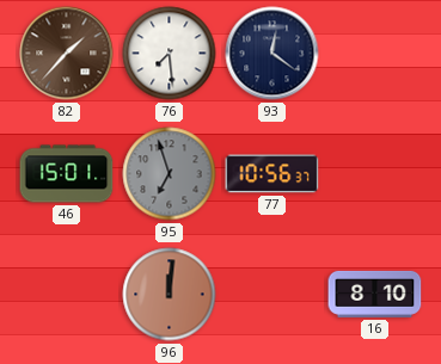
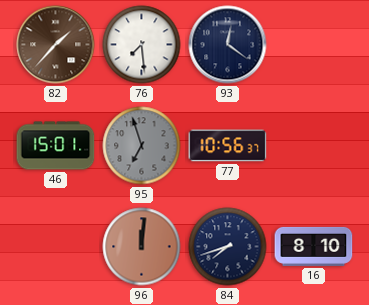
84: none -> 7:42 (228, 247)
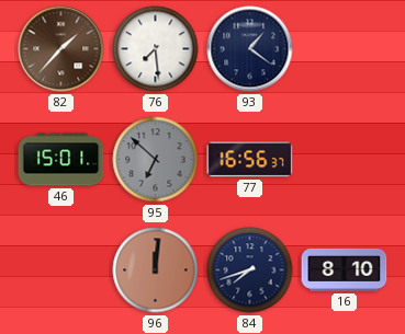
93: 12:21 -> 1:21 (250, 49)
95: 6:57 -> 6:52 (156, 160)
77: 10:56 -> 16:56 (250, 160)
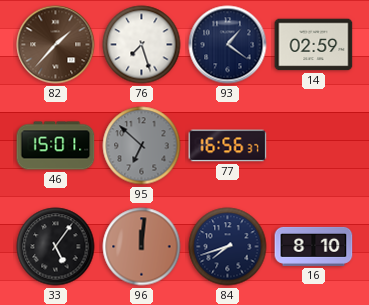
76: 7:29 -> 7:27 (142, 45)
14: none -> 02:59 (314, 45)
33: none -> 5:06 (56, 247)
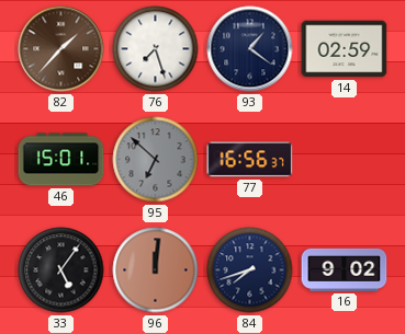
16: 8:10 -> 9:02 (345, 269)
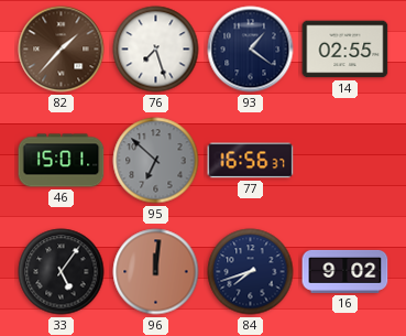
14: 02:59 -> 02:55 (345, 50)
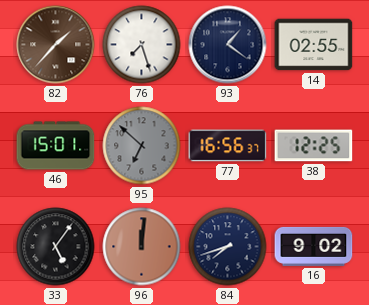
38: none -> 12:25 (314, 146)
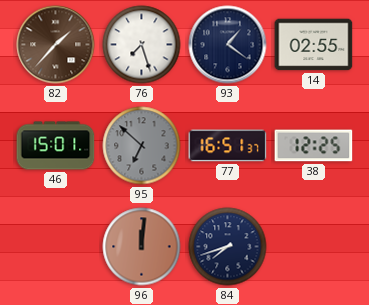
77: 16:56 -> 16:51 (228, 146)
33: 5:06 -> none (56, 247)
16: 9:02 -> none (314, 246)
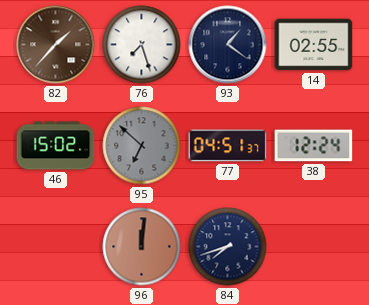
46: 15:01 -> 15:02 (56, 146)
77: 16:51 -> 04:51 (228, 146)
38: 12:25 -> 12:24 (314, 146)
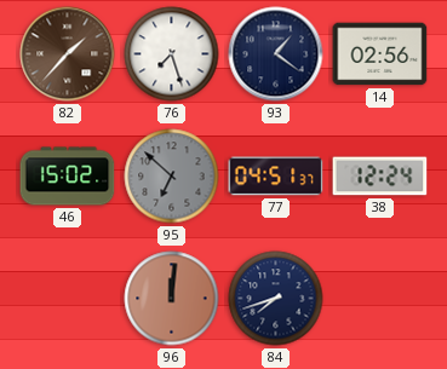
14: 02:55 -> 02:56 (380, 54)
